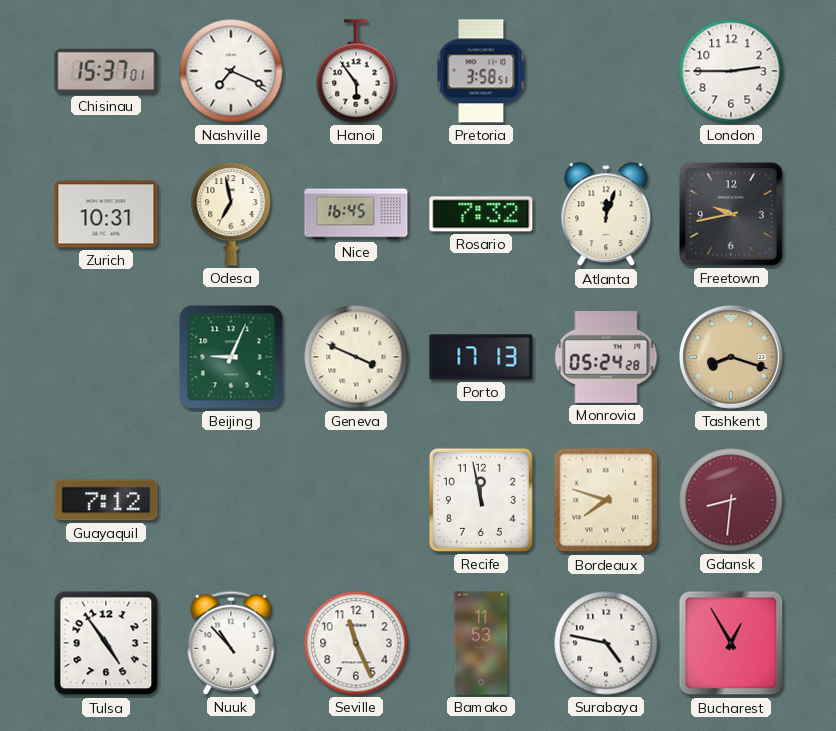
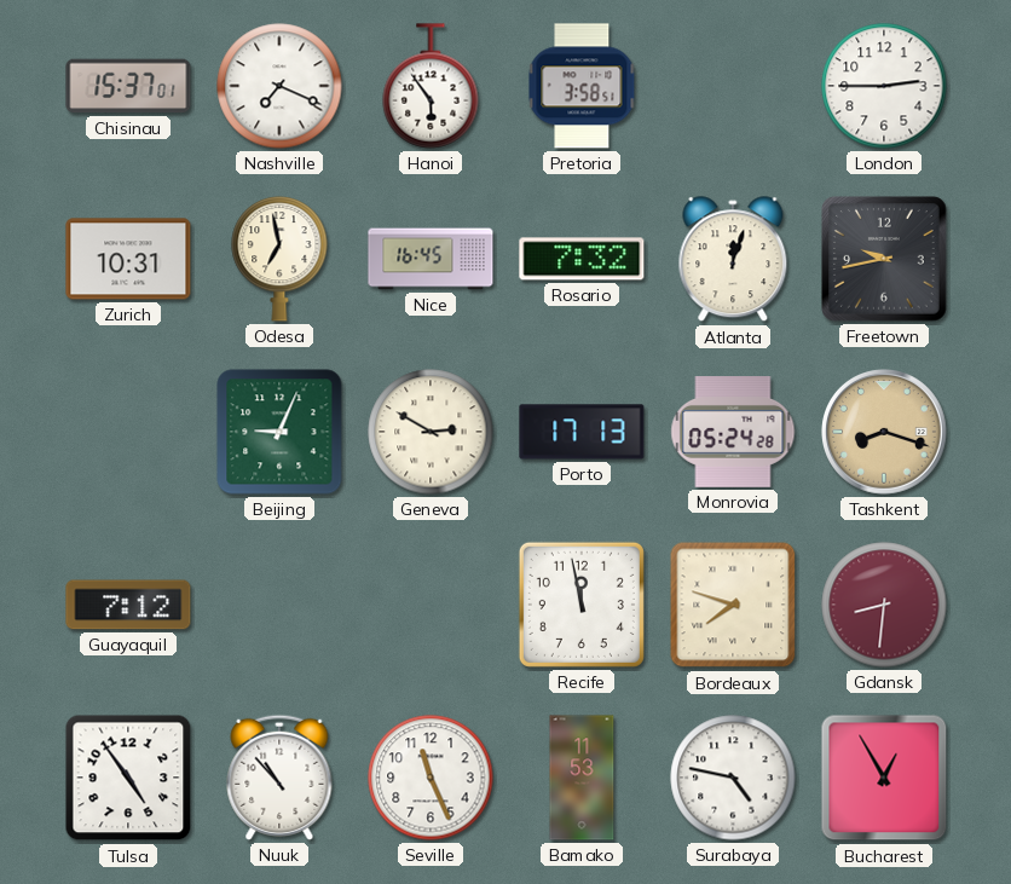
Geneva: 3:49 -> 2:50 (431, 432)
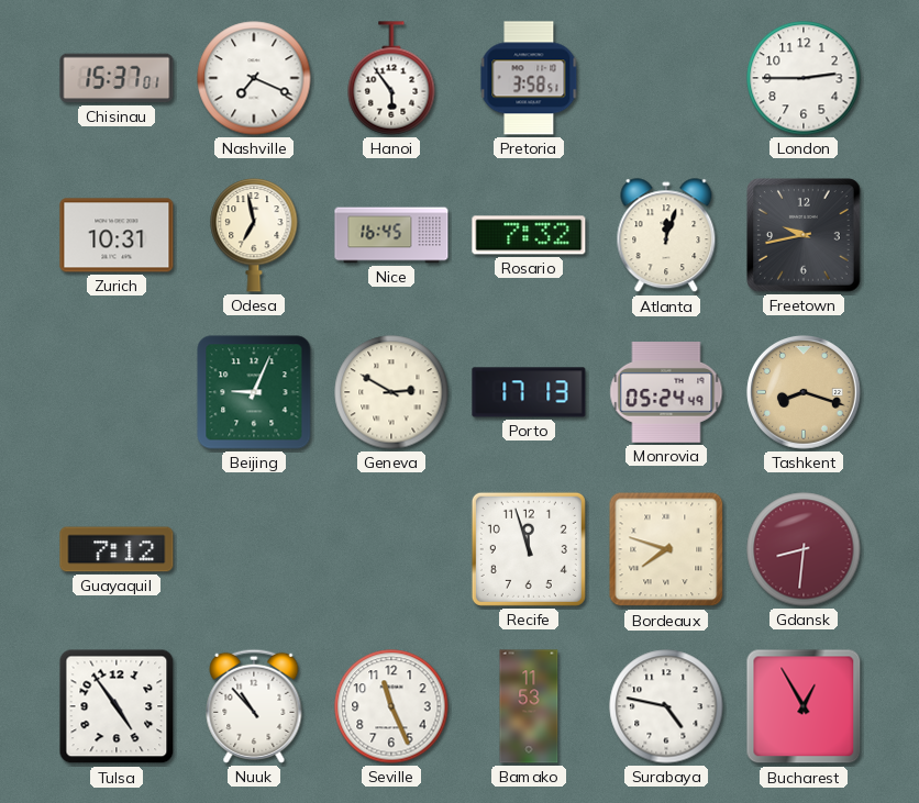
Monrovia: 05:24:28 -> 05:24:49 (666, 393)
Recife: 11:58 -> 11:57 (529, 549)
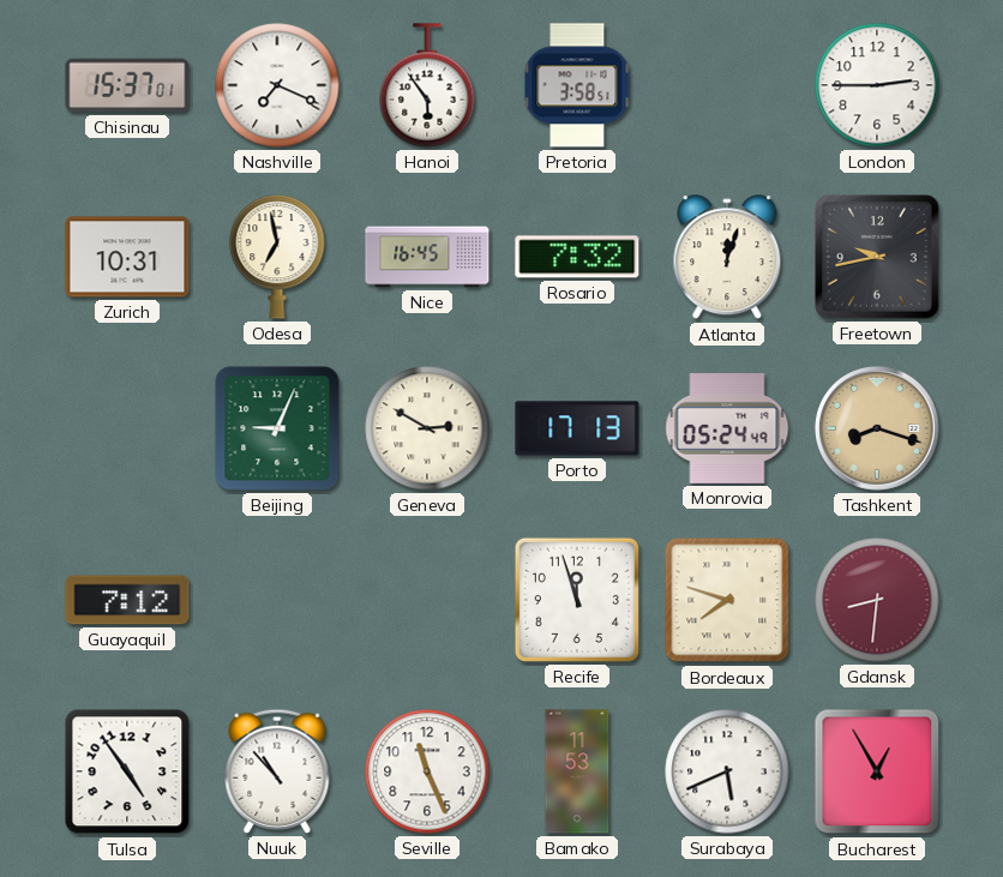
Surabaya: 4:47 -> 5:41 (727, 771)
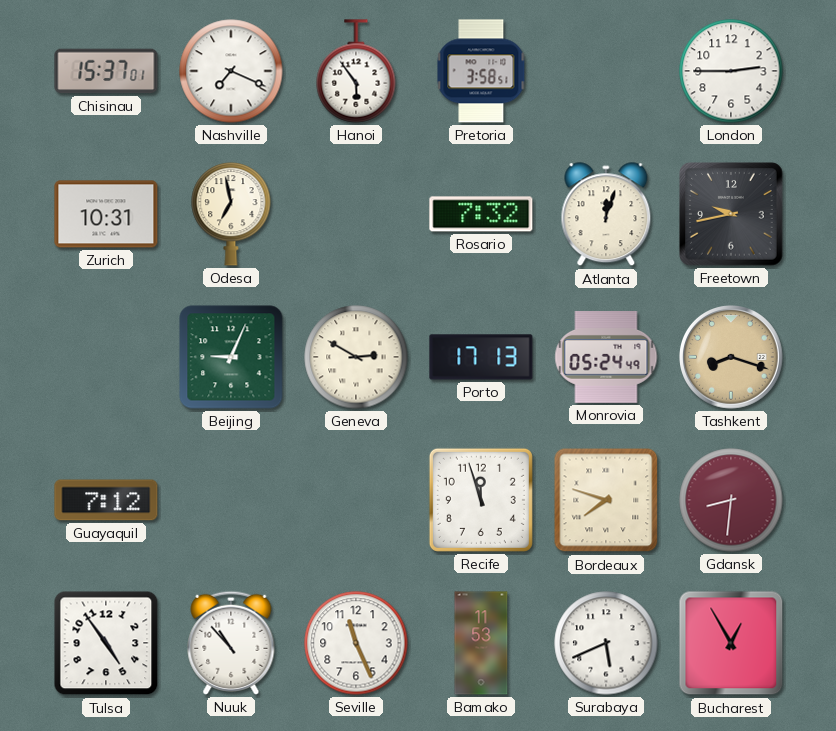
Nice: 16:45 -> none (427, 257)
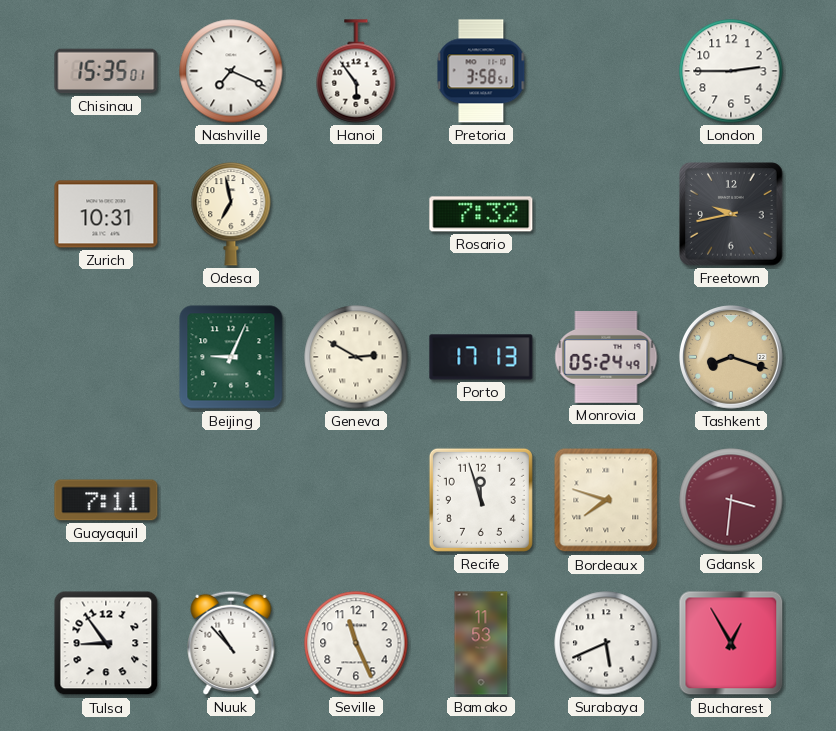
Chisinau: 15:37 -> 15:35 (106, 71)
Atlanta: 12:03 -> none (606, 215)
Guayaquil: 7:12 -> 7:11 (106, 500)
Gdansk: 8:31 -> 3:31 (731, 500)
Tulsa: 4:54 -> 8:54 (106, 643)
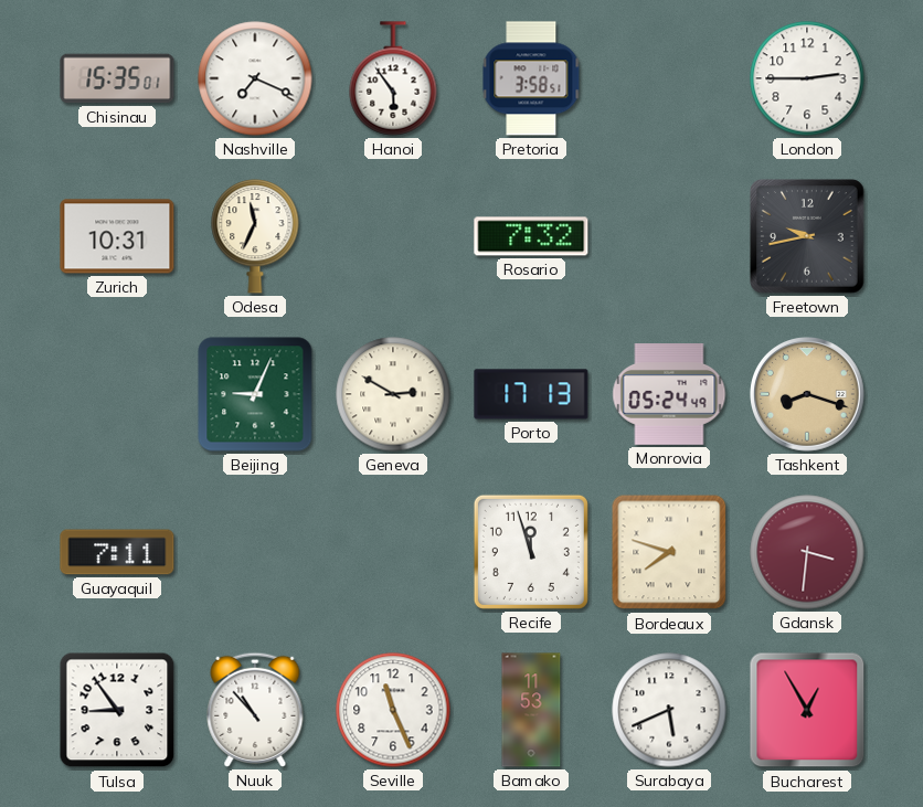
Odesa: 6:58 -> 11:34 (255, 237)
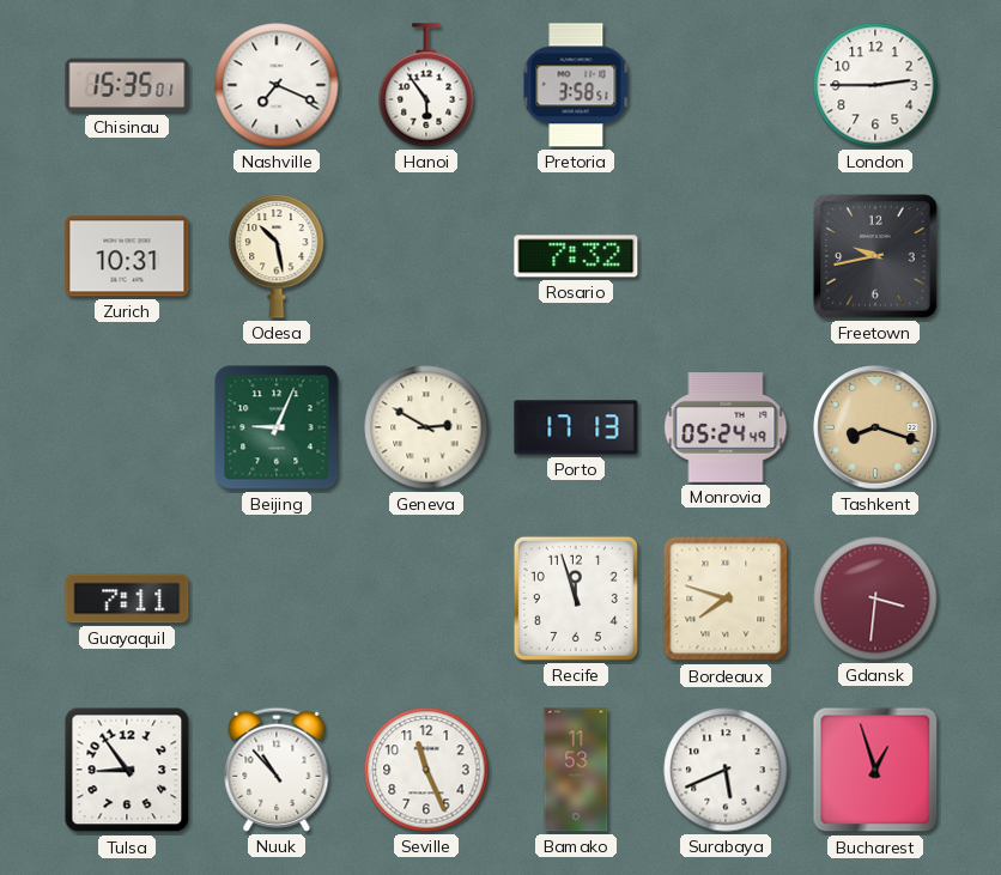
Odesa: 11:34 -> 10:28 (277, 257)
Bucharest: 12:55 -> 12:57 (875, 770)
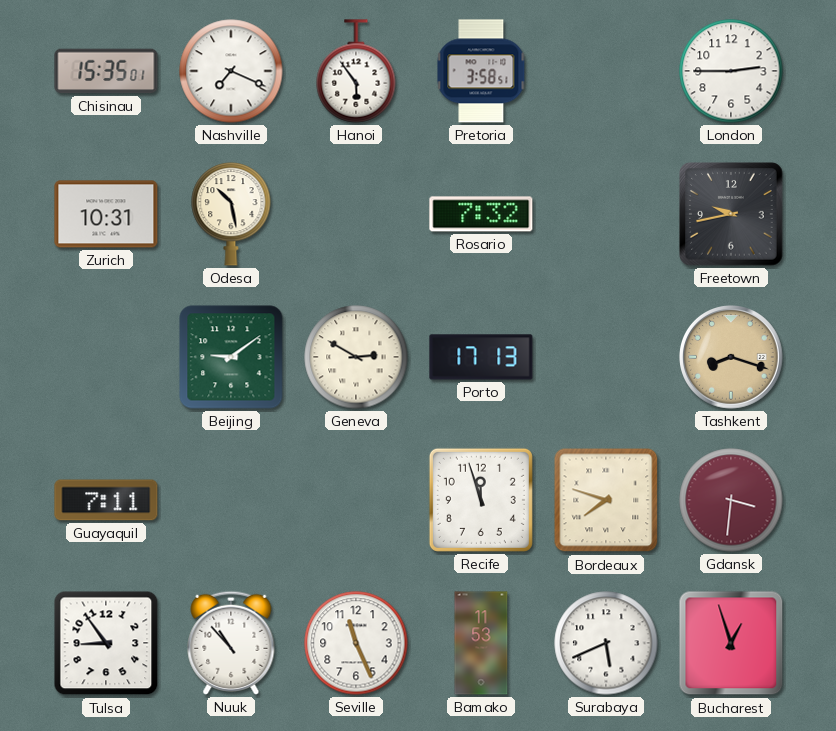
Beijing: 9:04 -> 9:09 (231, 357)
Monrovia: 05:24 -> none (726, 429)
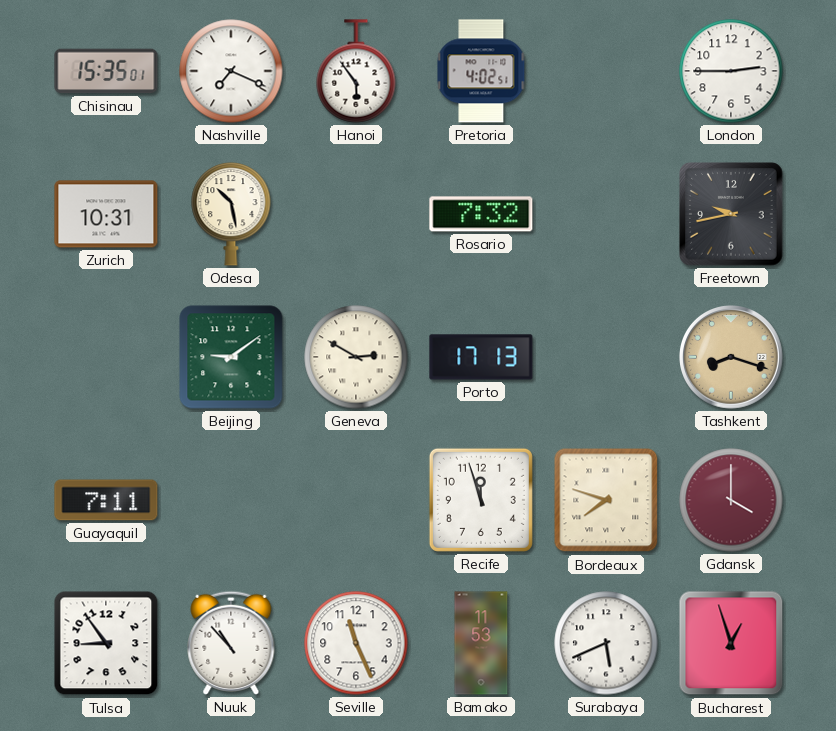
Pretoria: 3:58 -> 4:02 (481, 71)
Gdansk: 3:31 -> 4:00 (731, 500)
